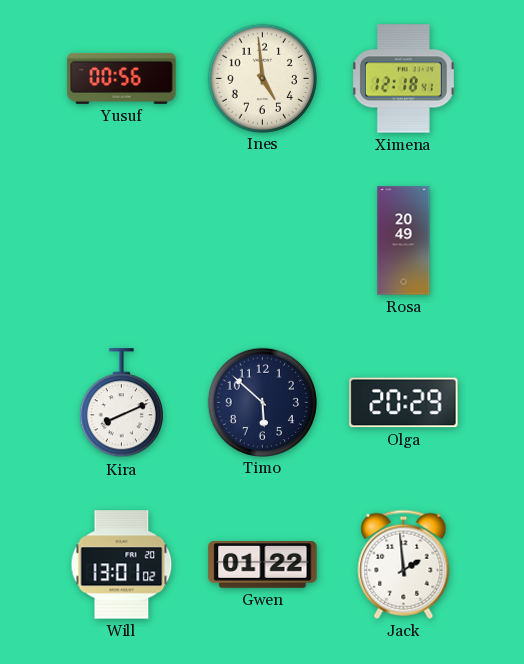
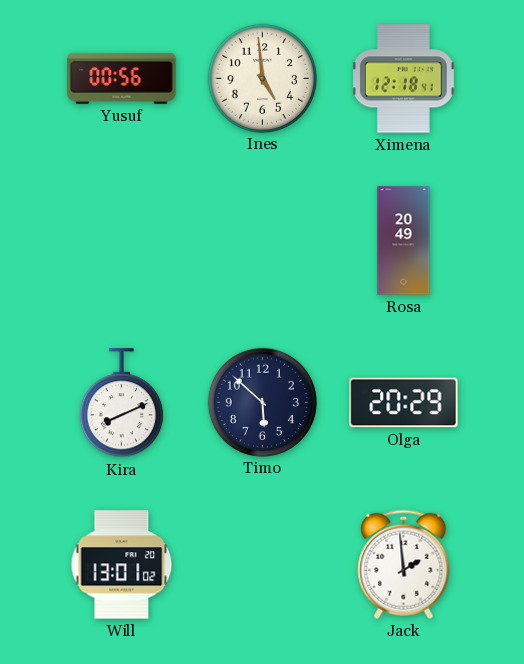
Gwen: 01:22 -> none (263, 564)
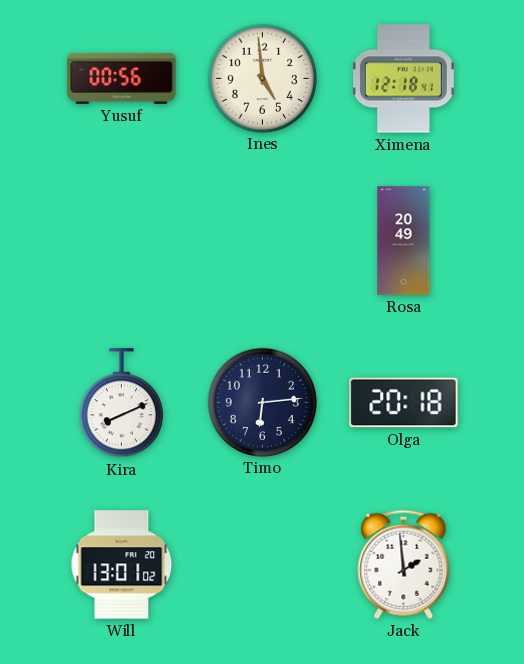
Timo: 5:52 -> 6:14 (262, 402)
Olga: 20:29 -> 20:18 (404, 403)
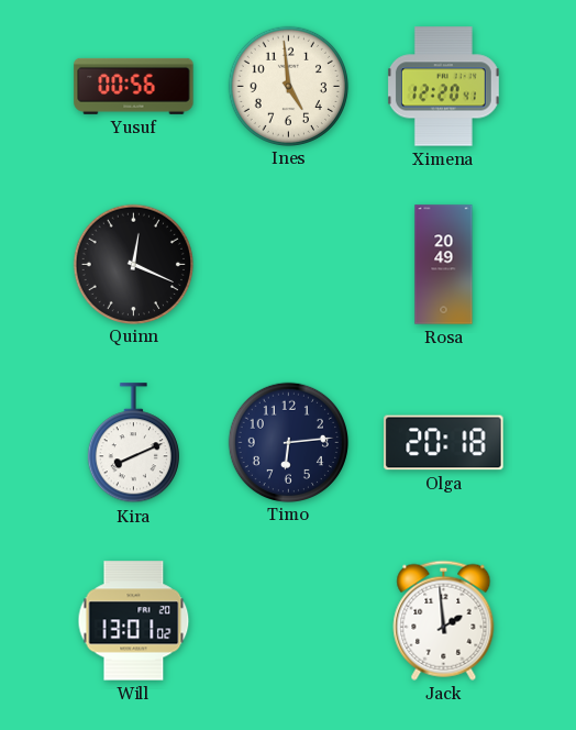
Ximena: 12:18 -> 12:20 (443, 87)
Quinn: none -> 12:19 (133, 264)
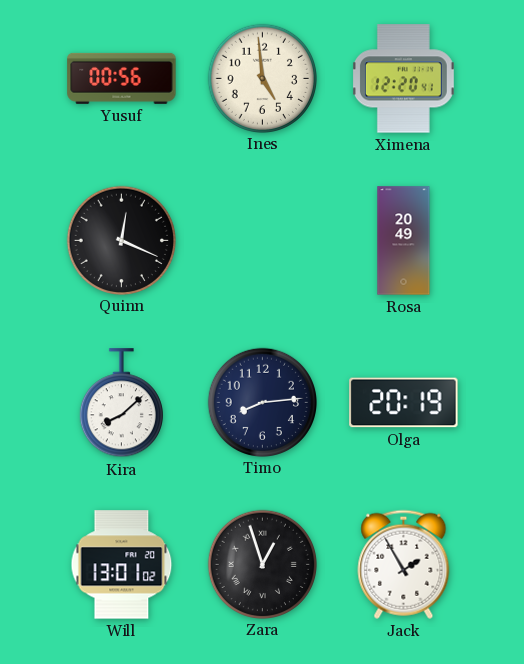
Kira: 8:11 -> 8:08 (121, 403)
Timo: 6:14 -> 8:14 (262, 402)
Olga: 20:18 -> 20:19 (404, 403)
Zara: none -> 12:57 (262, 564)
Jack: 1:59 -> 1:55 (404, 564)
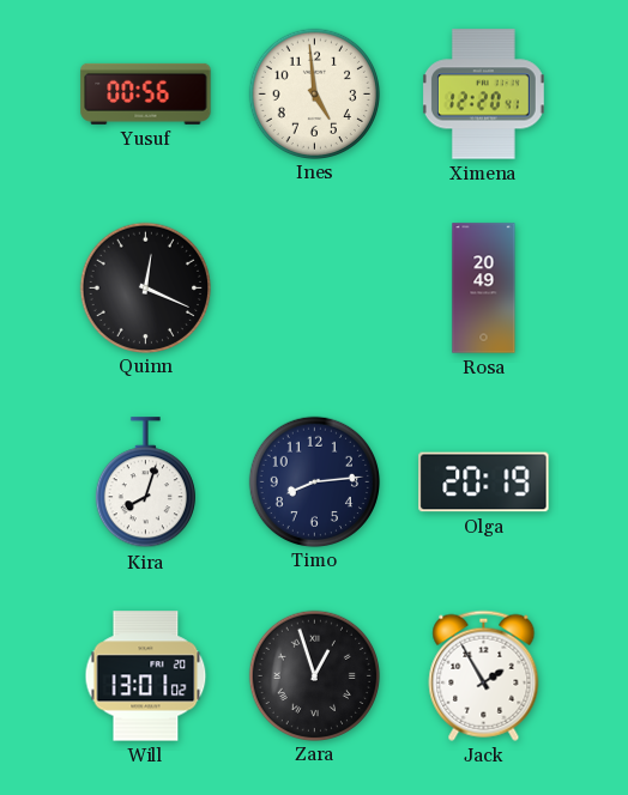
Kira: 8:08 -> 8:03 (145, 483)
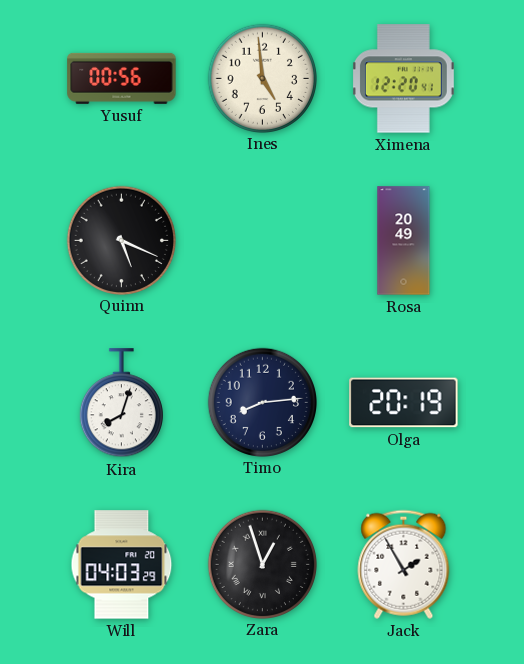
Quinn: 12:19 -> 5:19 (121, 240)
Will: 13:01 -> 04:03 (122, 565)
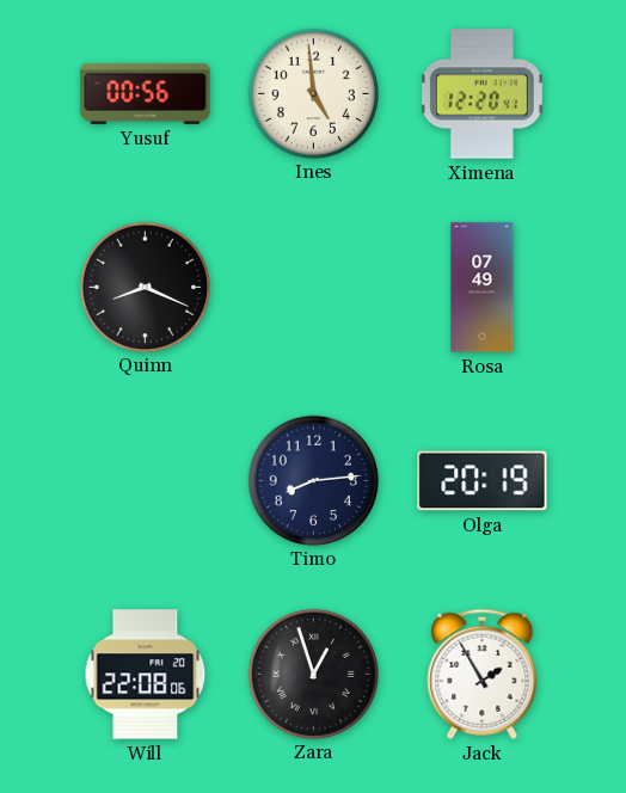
Quinn: 5:19 -> 8:19 (145, 287)
Rosa: 20:49 -> 07:49 (483, 288)
Kira: 8:03 -> none (121, 403)
Will: 04:03 -> 22:08 (146, 675)
